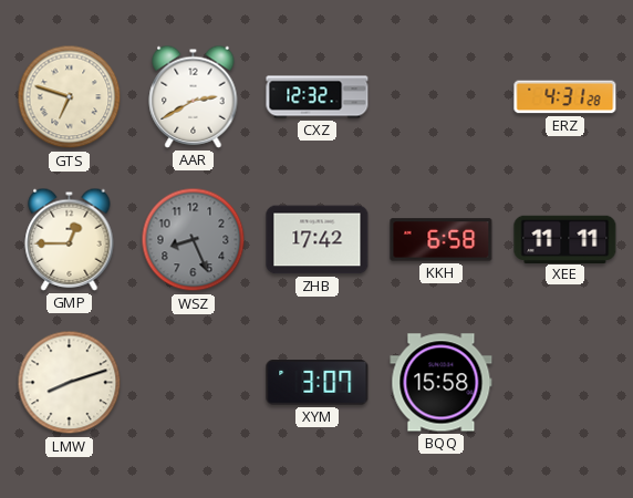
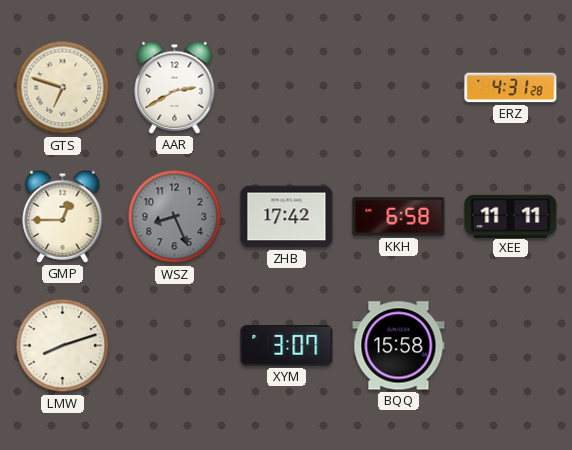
CXZ: 12:32 -> none (318, 97)
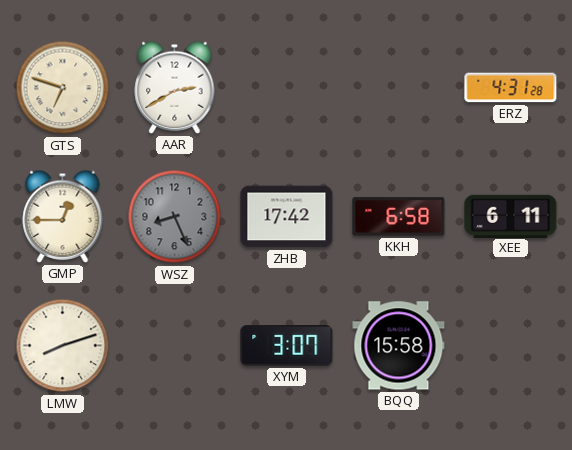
XEE: 11:11 -> 6:11 (511, 216)
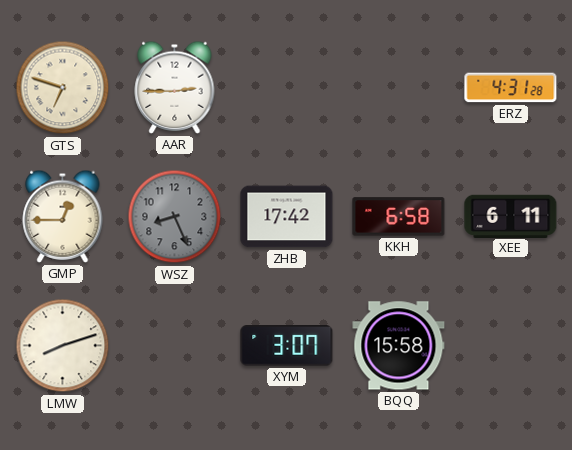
AAR: 2:40 -> 2:45 (175, 87)
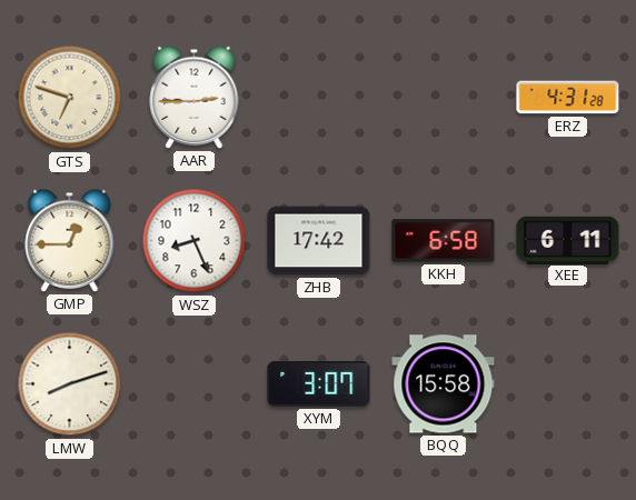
WSZ dial: grey -> white (195, 241)
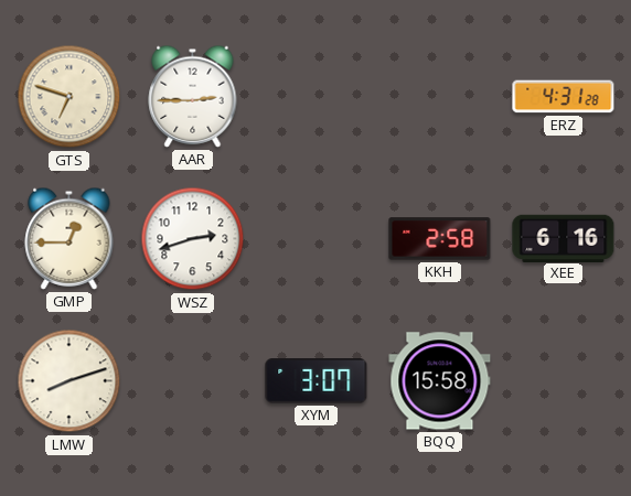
WSZ: 8:26 -> 2:42 (193, 239)
ZHB: 17:42 -> none (319, 241)
KKH: 6:58 -> 2:58 (440, 239)
XEE: 6:11 -> 6:16 (564, 238)
